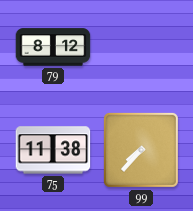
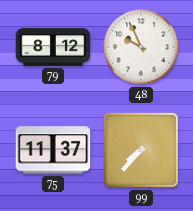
48: none -> 9:56 (141, 47)
75: 11:38 -> 11:37 (53, 150)
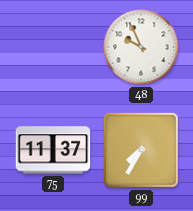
79: 8:12 -> none (53, 47)
99: 7:37 -> 7:35 (141, 150)
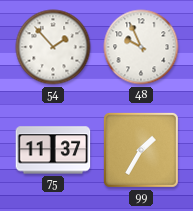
54: none -> 1:53 (53, 47)
99: 7:35 -> 1:35 (141, 150)
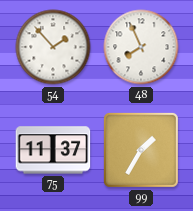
48: 9:56 -> 7:56 (141, 47)
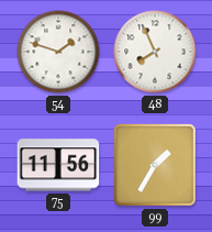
54: 1:53 -> 1:48 (58, 52)
75: 11:37 -> 11:56 (58, 165)
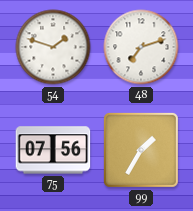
48: 7:56 -> 7:12 (141, 47)
75: 11:56 -> 07:56 (53, 150)
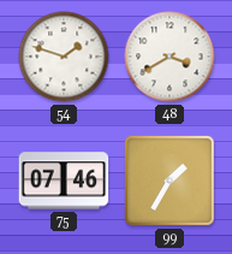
48: 7:12 -> 3:40 (169, 57)
75: 07:56 -> 07:46 (64, 181)
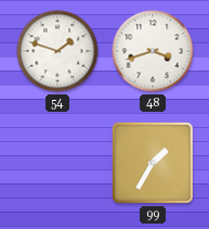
48: 3:40 -> 3:42 (153, 51)
75: 07:46 -> none (64, 181)
